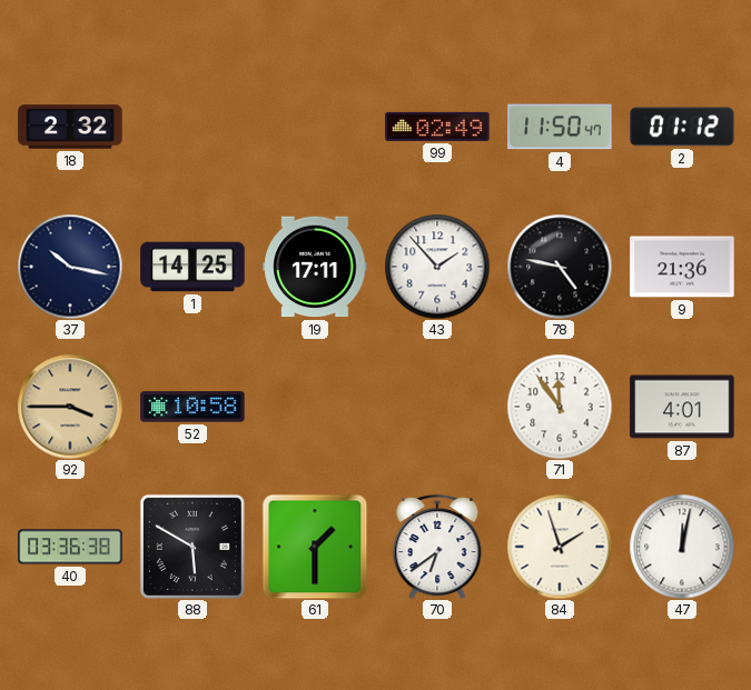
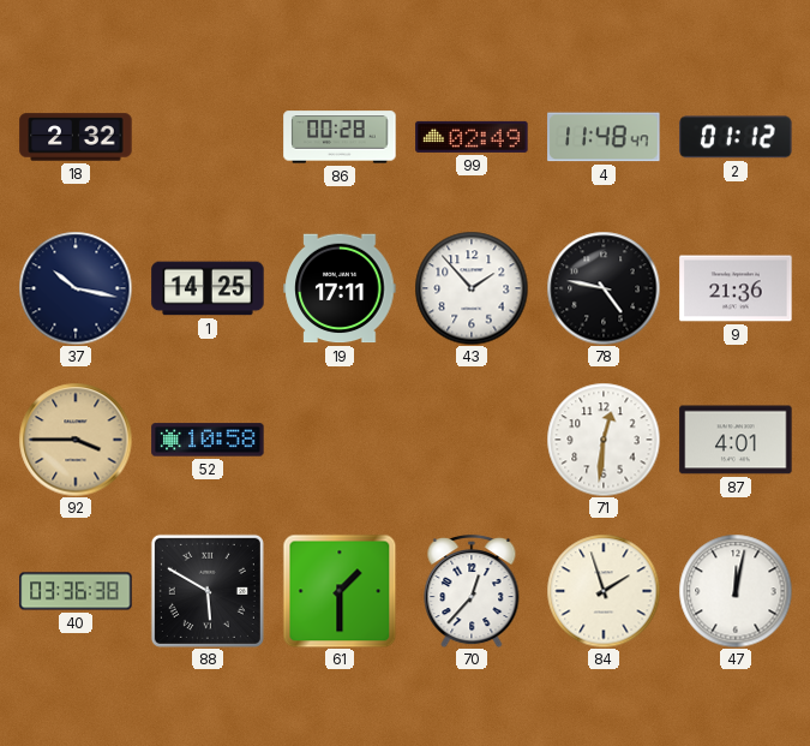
86: none -> 00:28 (340, 137)
4: 11:50 -> 11:48 (604, 137)
71: 11:54 -> 12:31 (604, 440)
70: 6:39 -> 12:37 (472, 592)
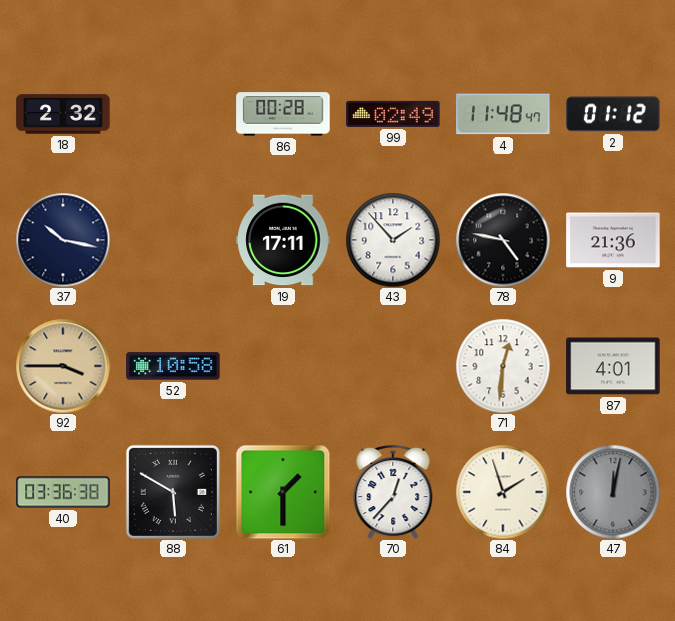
1: 14:25 -> none (208, 288)
47 dial: white -> grey (613, 492)
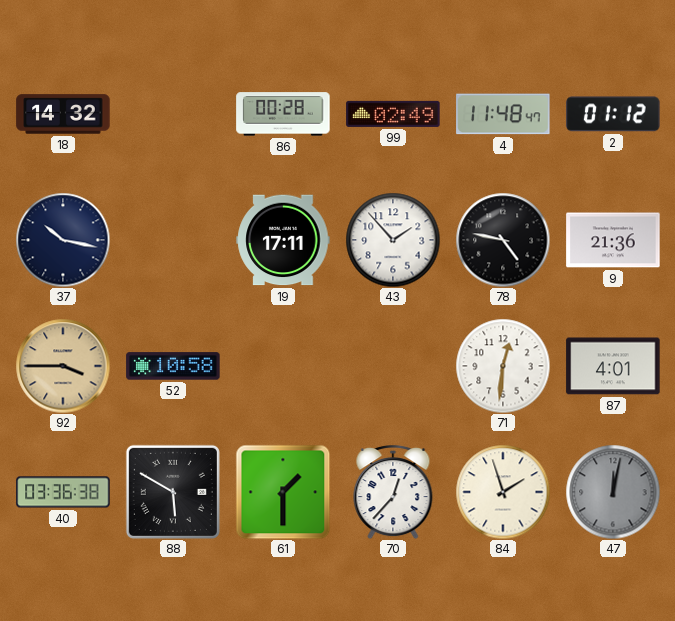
18: 2:32 -> 14:32 (63, 114)
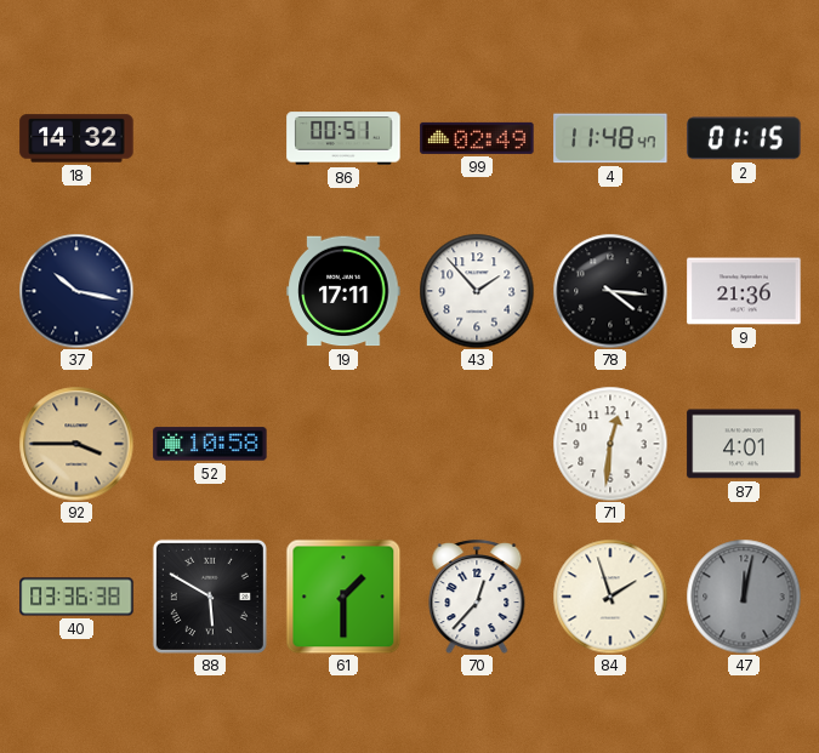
86: 00:28 -> 00:51 (343, 138)
2: 01:12 -> 01:15 (744, 138)
78: 4:47 -> 4:16 (610, 291)
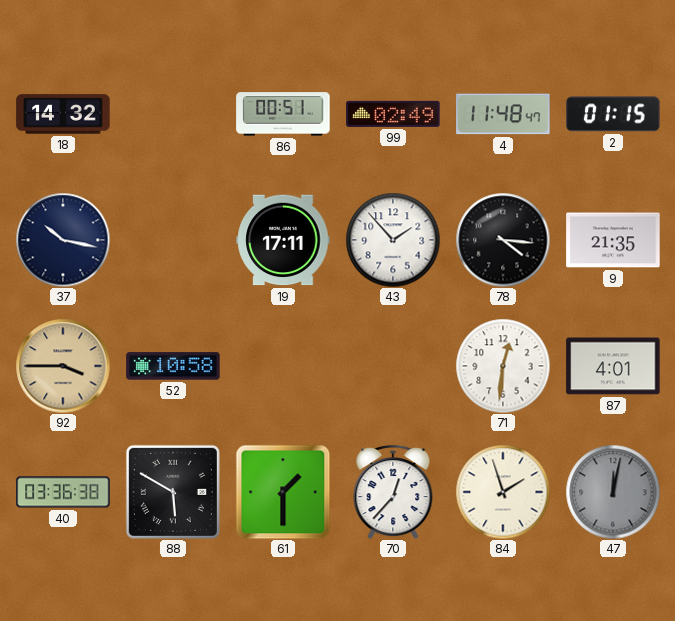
9: 21:36 -> 21:35 (613, 240)
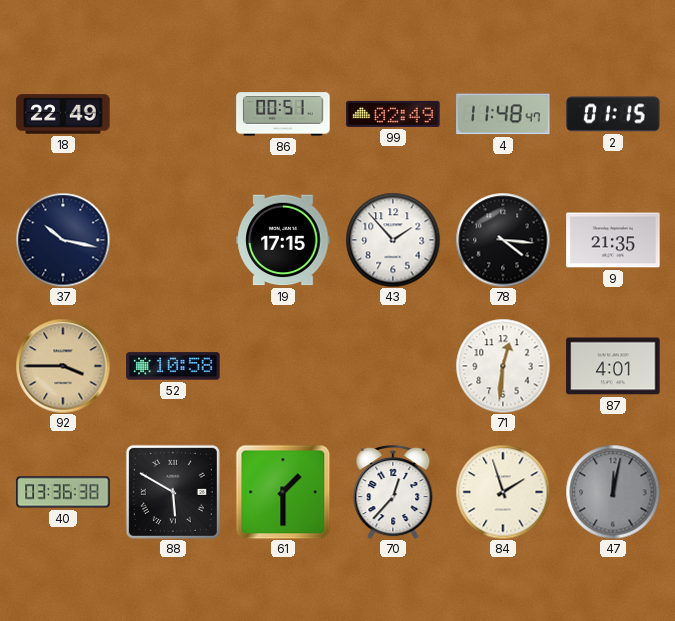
18: 14:32 -> 22:49 (63, 114)
19: 17:11 -> 17:15 (283, 240)
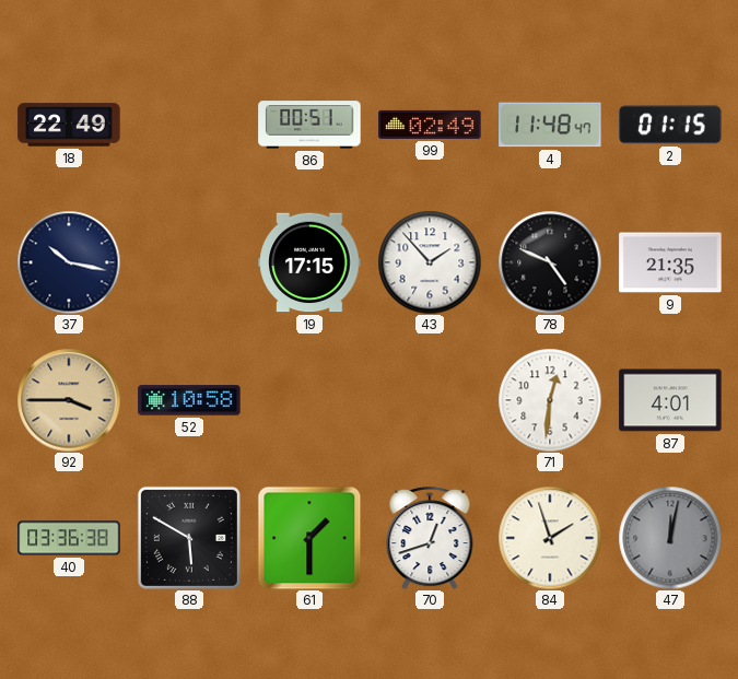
78: 4:16 -> 4:49 (550, 262)
70: 12:37 -> 12:42 (430, 539)
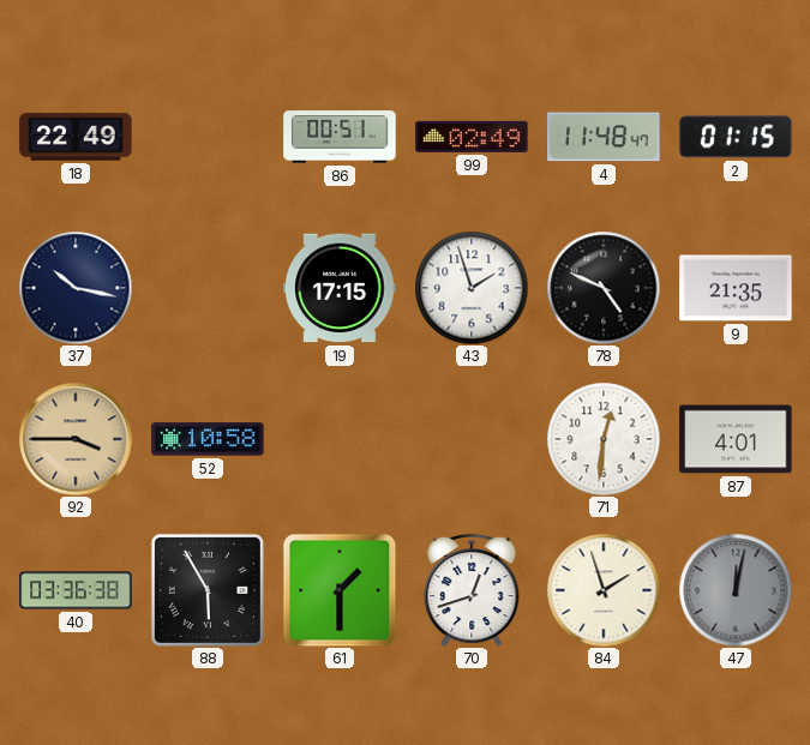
43: 1:53 -> 1:57 (472, 288)
88: 5:50 -> 5:55 (208, 590)
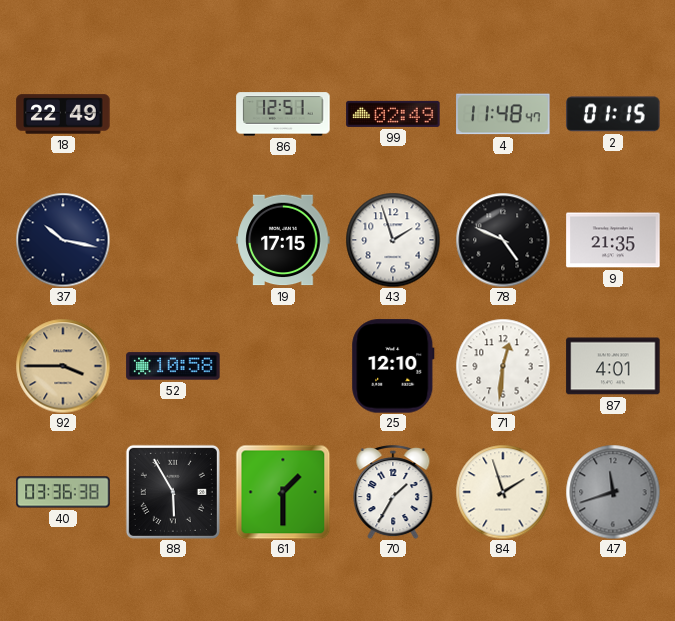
86: 00:51 -> 12:51 (283, 114)
25: none -> 12:10 (393, 366)
70: 12:42 -> 1:35 (393, 493)
47: 12:02 -> 11:42 (613, 492)
